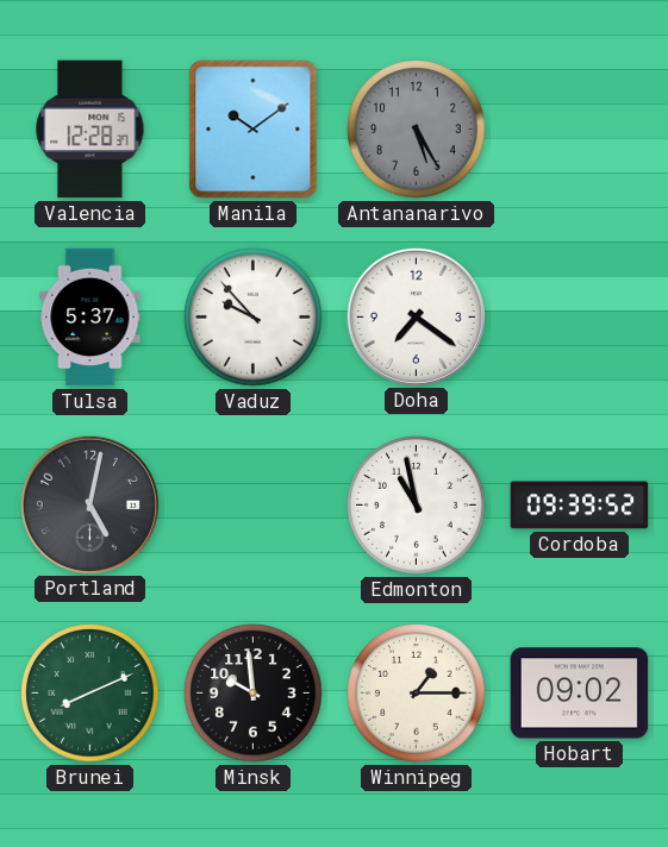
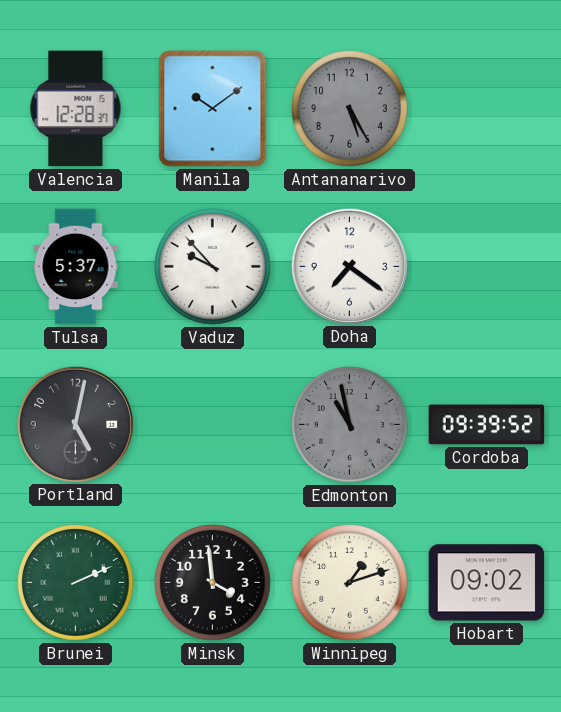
Edmonton dial: white -> grey (350, 425)
Brunei: 8:11 -> 2:11 (76, 583)
Minsk: 9:59 -> 3:59 (213, 583)
Winnipeg: 1:15 -> 1:12 (350, 583)
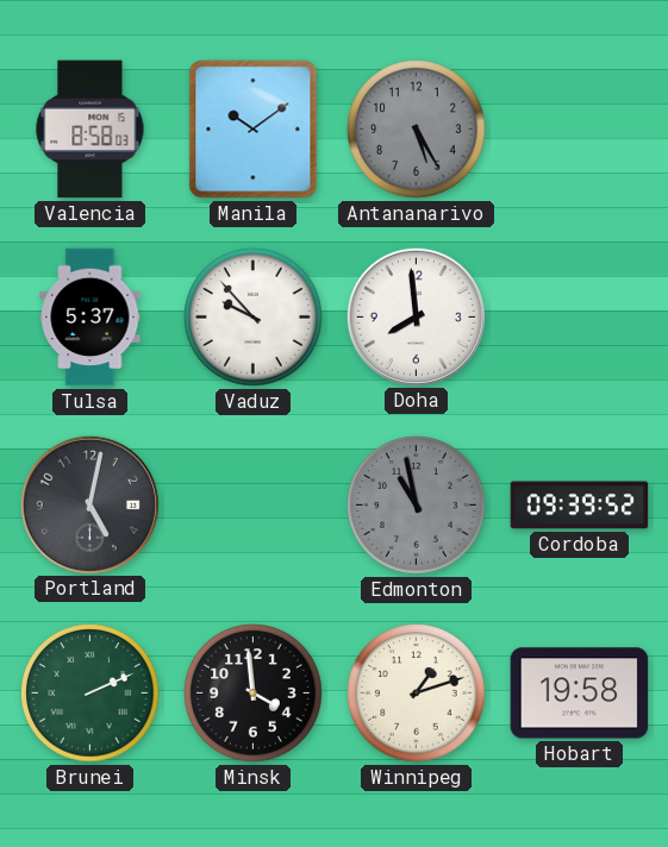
Valencia: 12:28 -> 8:58 (90, 130)
Doha: 7:21 -> 7:59 (416, 316)
Hobart: 09:02 -> 19:58 (580, 694)
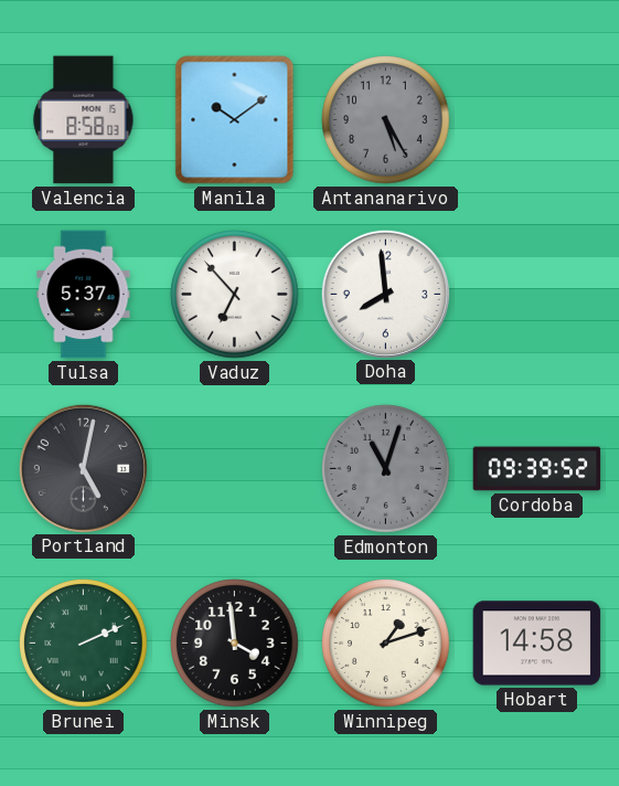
Vaduz: 9:53 -> 6:53 (235, 295)
Edmonton: 10:58 -> 11:03 (386, 469)
Hobart: 19:58 -> 14:58 (537, 644)
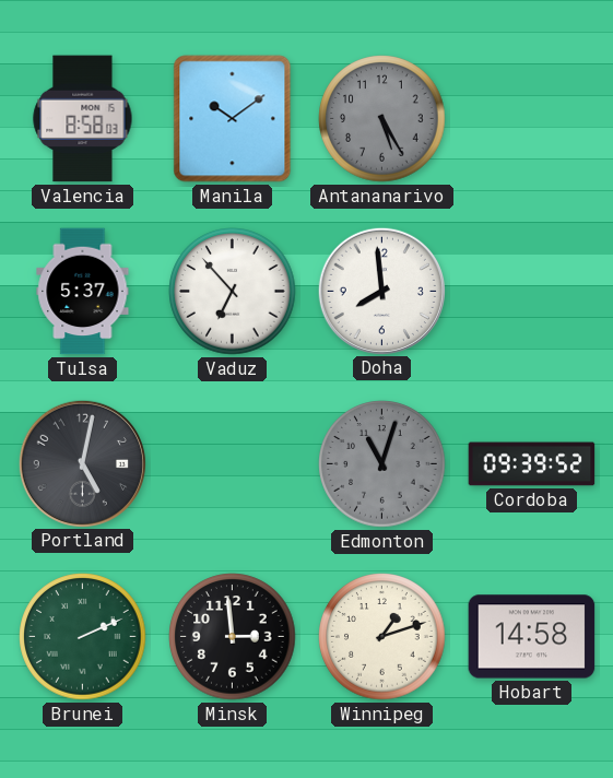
Minsk: 3:59 -> 2:59 (233, 637)
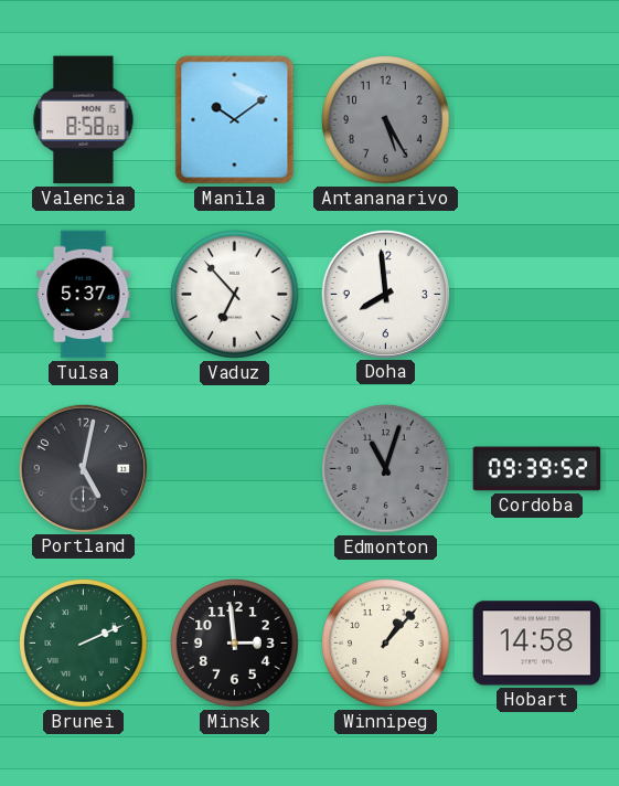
Winnipeg: 1:12 -> 1:07 (386, 644)
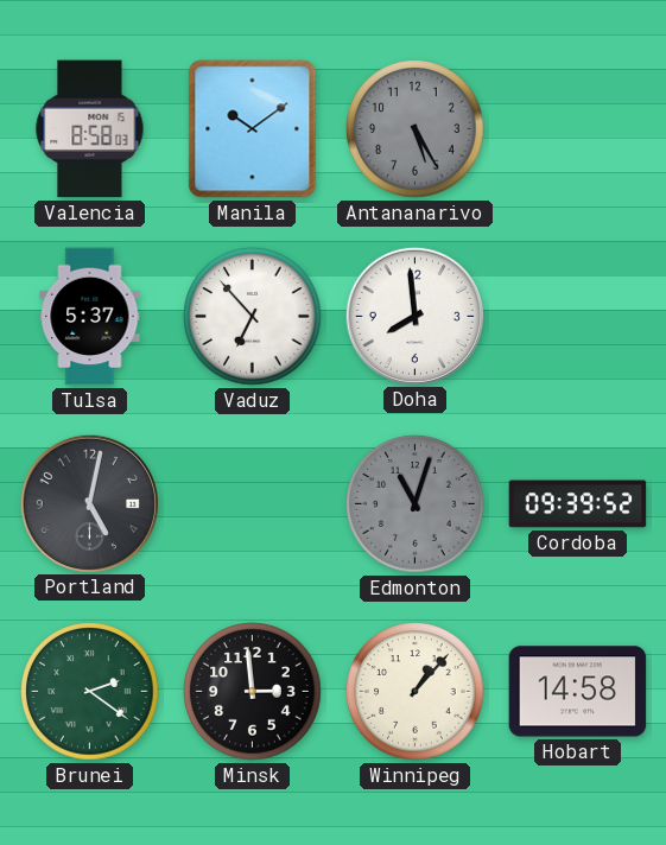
Brunei: 2:11 -> 2:21 (90, 692)
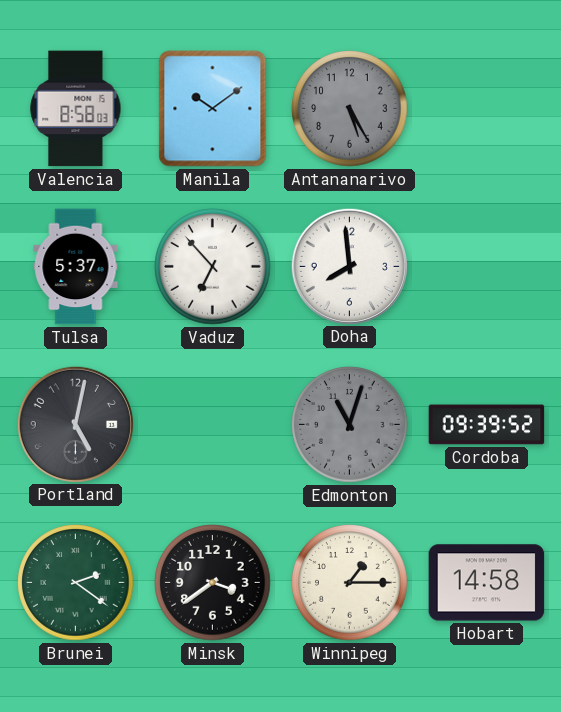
Minsk: 2:59 -> 3:39 (213, 583)
Winnipeg: 1:07 -> 1:15 (350, 583)
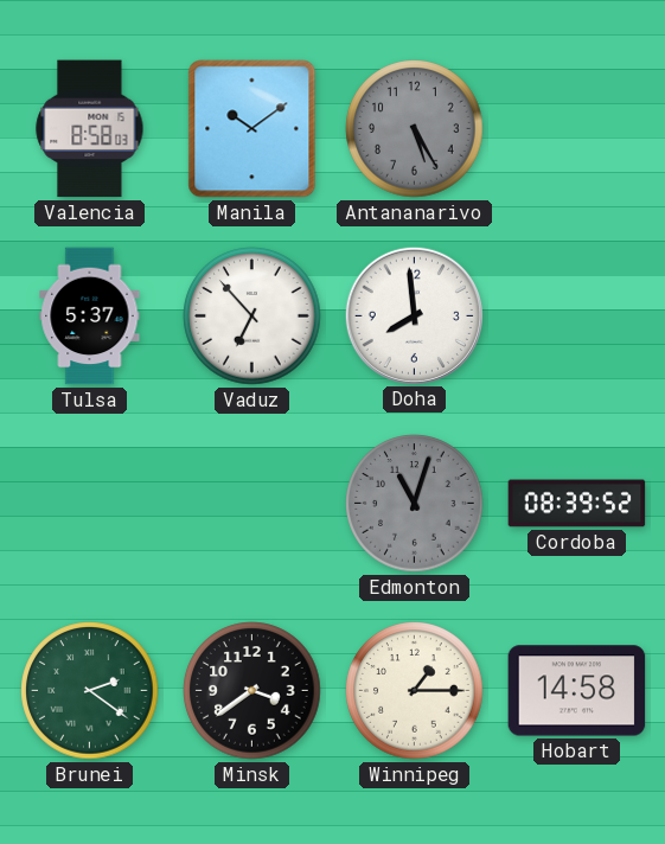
Portland: 5:02 -> none (75, 424)
Cordoba: 09:39 -> 08:39 (577, 504)
